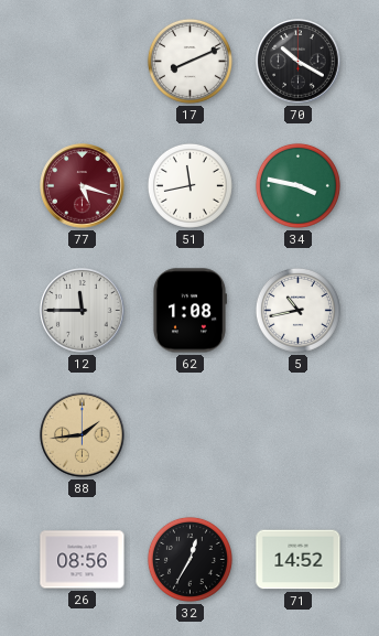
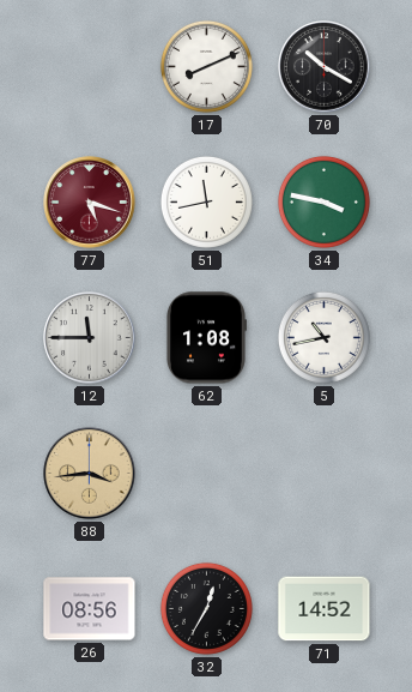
88: 1:44 -> 3:44 (90, 474)
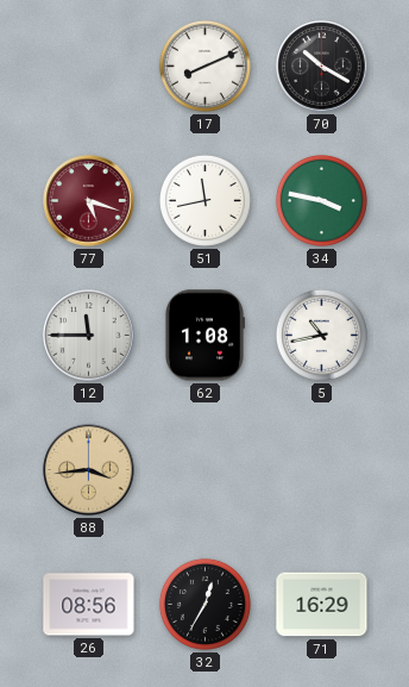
71: 14:52 -> 16:29 (322, 605)
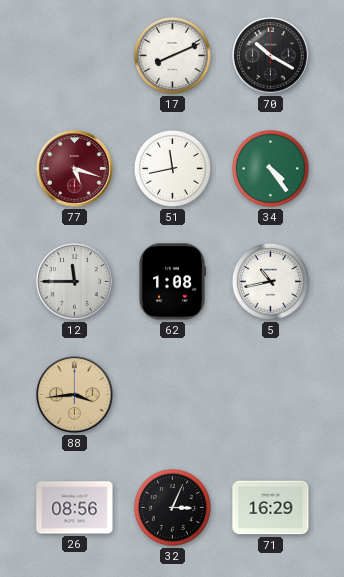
34: 3:47 -> 4:24 (270, 168)
32: 12:35 -> 3:04 (172, 507)
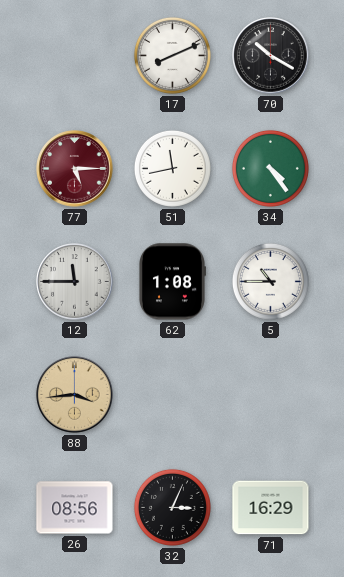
77: 5:18 -> 5:15 (75, 169)
5: 10:43 -> 10:45 (270, 281)
